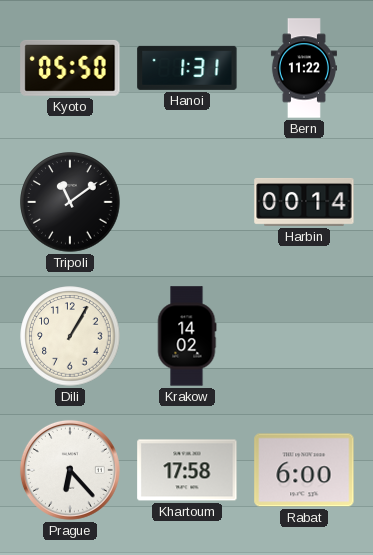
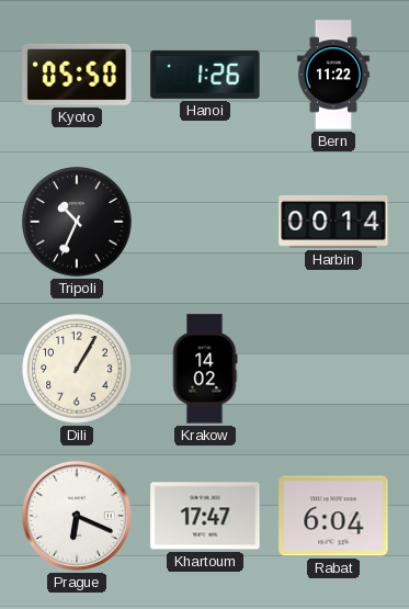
Hanoi: 1:31 -> 1:26 (205, 75)
Tripoli: 11:09 -> 10:34 (77, 222)
Prague: 6:23 -> 6:19 (77, 516)
Khartoum: 17:58 -> 17:47 (205, 516)
Rabat: 6:00 -> 6:04 (333, 516)
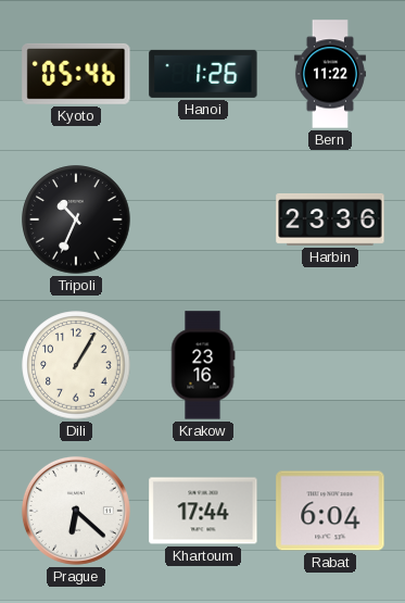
Kyoto: 05:50 -> 05:46 (76, 74)
Harbin: 00:14 -> 23:36 (330, 219)
Krakow: 14:02 -> 23:16 (203, 365)
Prague: 6:19 -> 6:22 (76, 511)
Khartoum: 17:47 -> 17:44 (203, 511)
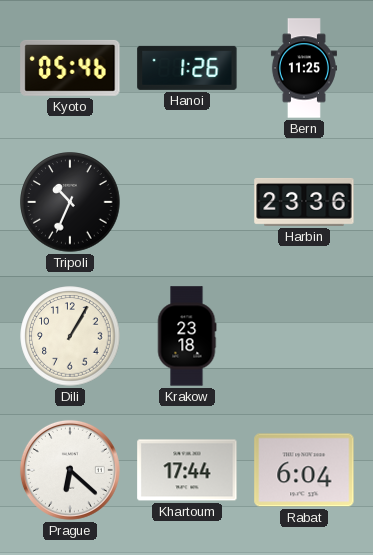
Bern: 11:22 -> 11:25 (304, 68)
Krakow: 23:16 -> 23:18 (187, 336)
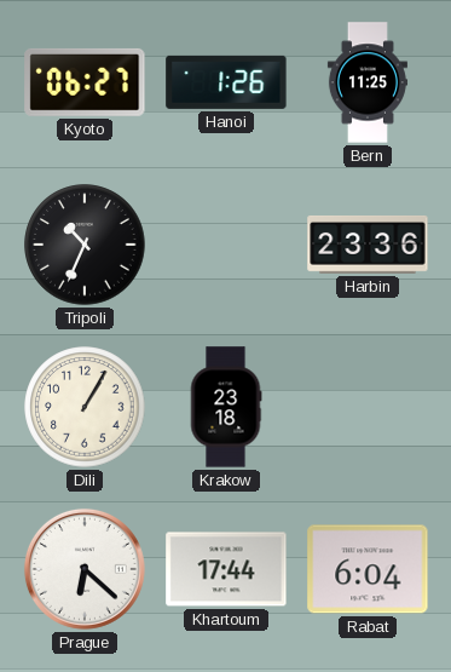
Kyoto: 05:46 -> 06:27 (85, 82)
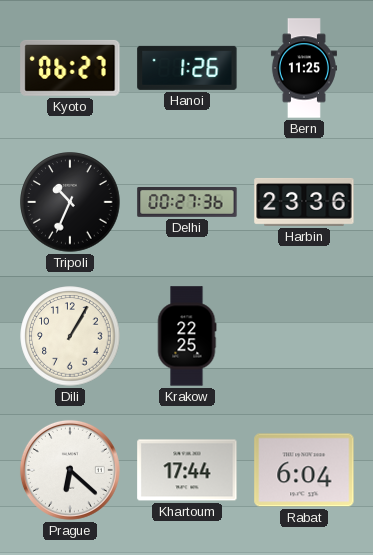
Delhi: none -> 00:27 (187, 203)
Krakow: 23:18 -> 22:25 (187, 336)
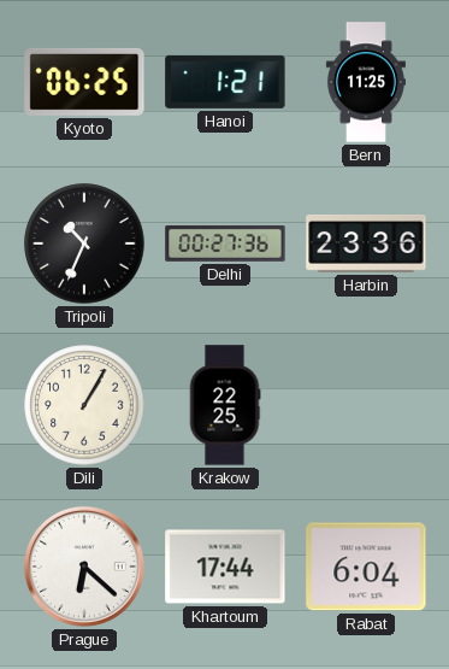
Kyoto: 06:27 -> 06:25 (84, 82)
Hanoi: 1:26 -> 1:21 (225, 82)
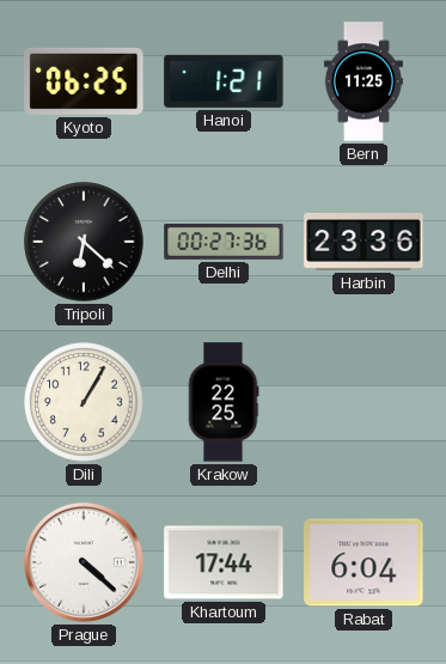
Tripoli: 10:34 -> 6:22 (84, 242)
Prague: 6:22 -> 4:22 (84, 562)
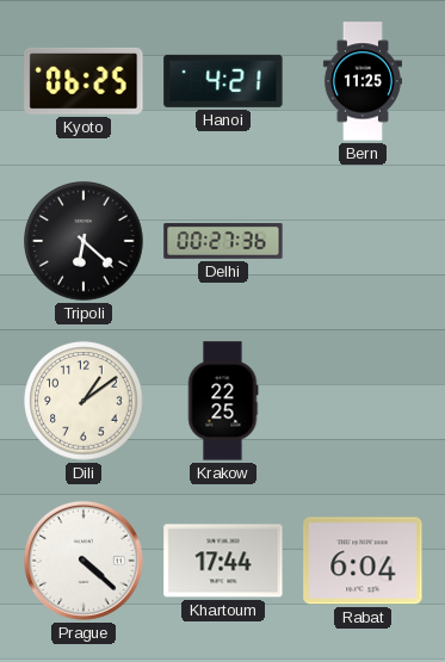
Hanoi: 1:21 -> 4:21 (223, 81)
Harbin: 23:36 -> none (363, 242)
Dili: 1:05 -> 1:09 (84, 401)
